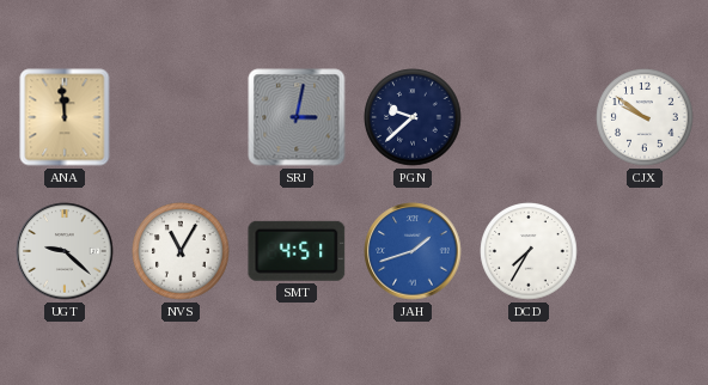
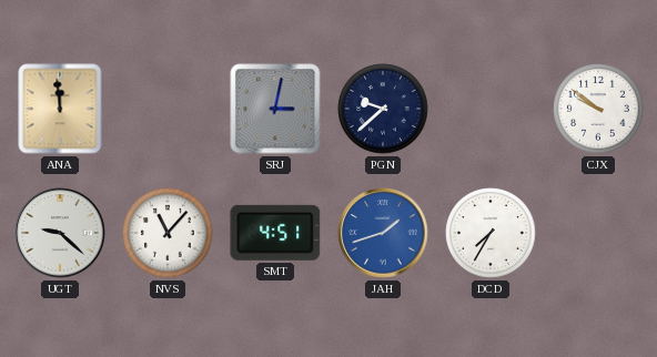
NVS: 11:05 -> 11:07 (168, 233)
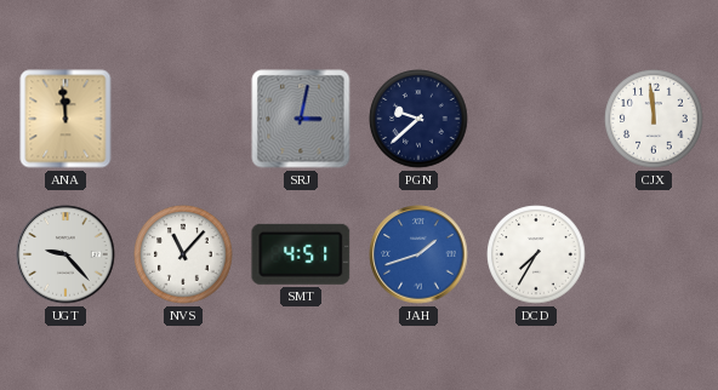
CJX: 9:51 -> 11:59 (654, 119)
UGT: 9:22 -> 9:23 (65, 254)
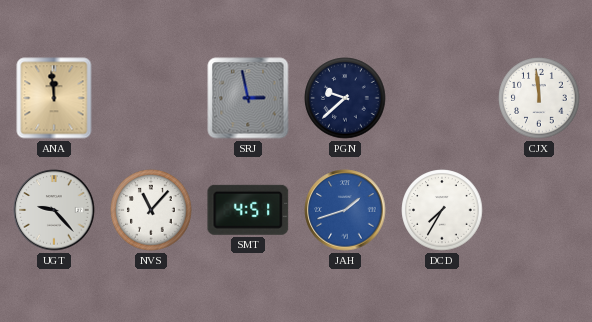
SRJ: 3:02 -> 2:58 (248, 98)
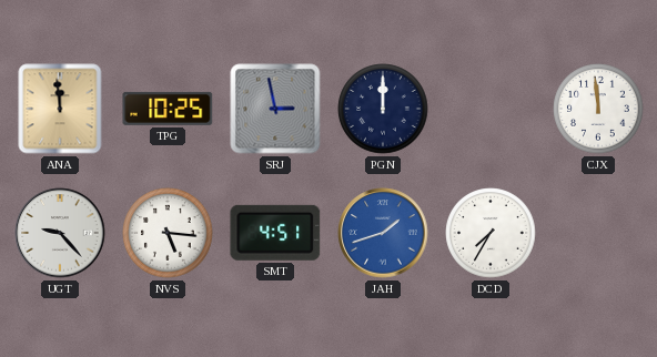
TPG: none -> 10:25 (168, 109)
PGN: 9:38 -> 12:00 (383, 109)
NVS: 11:07 -> 5:16 (168, 233)
